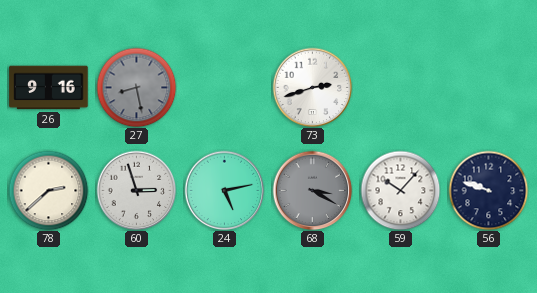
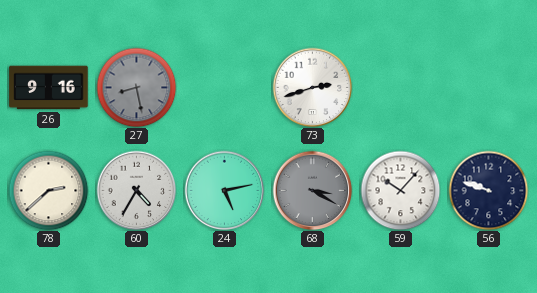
60: 2:57 -> 4:35 (136, 190)
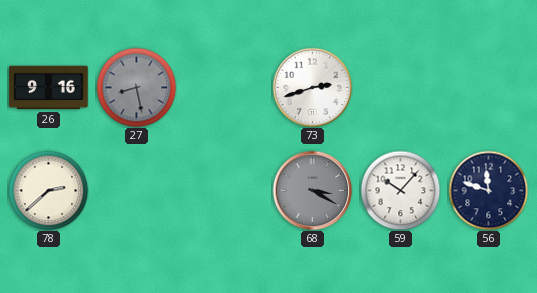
60: 4:35 -> none (136, 190)
24: 5:13 -> none (224, 190)
56: 9:48 -> 11:48 (488, 190)
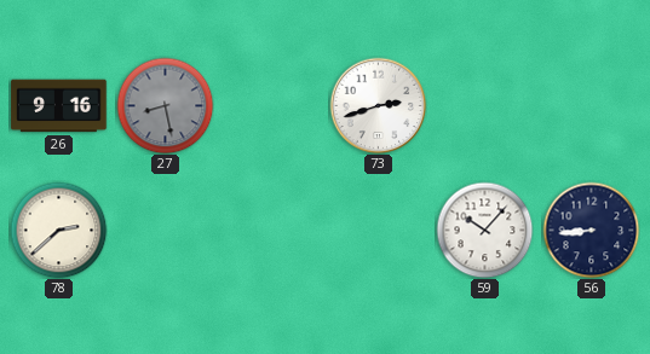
68: 3:20 -> none (312, 190)
56: 11:48 -> 8:44 (591, 230)
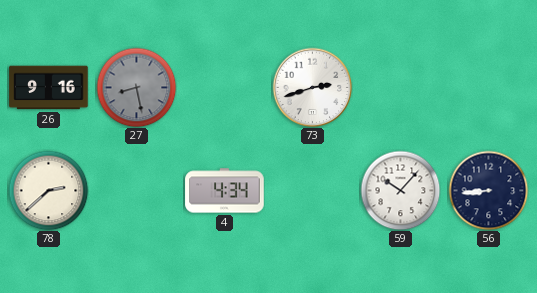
4: none -> 4:34 (225, 191)
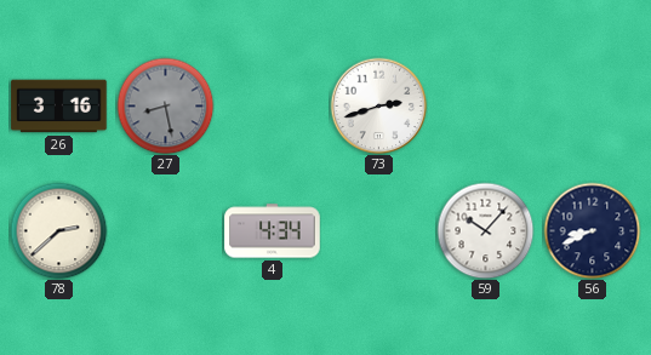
26: 9:16 -> 3:16 (59, 107)
56: 8:44 -> 8:41 (592, 230)
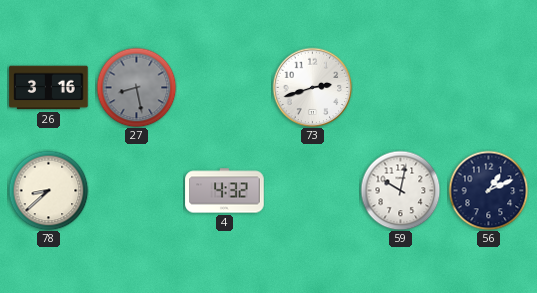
78: 2:38 -> 8:38 (48, 190)
4: 4:34 -> 4:32 (225, 191)
59: 10:07 -> 10:02 (400, 190)
56: 8:41 -> 1:11 (488, 190)
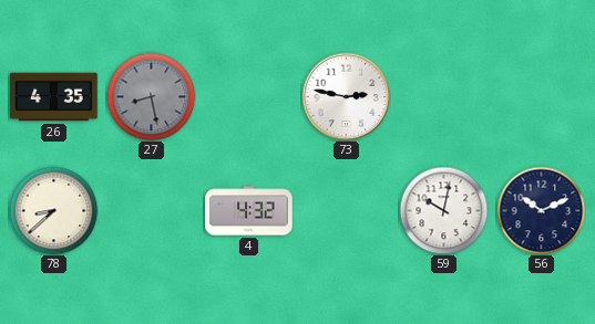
26: 3:16 -> 4:35 (54, 97)
73: 2:42 -> 2:47 (346, 96)
56: 1:11 -> 10:11 (541, 210)
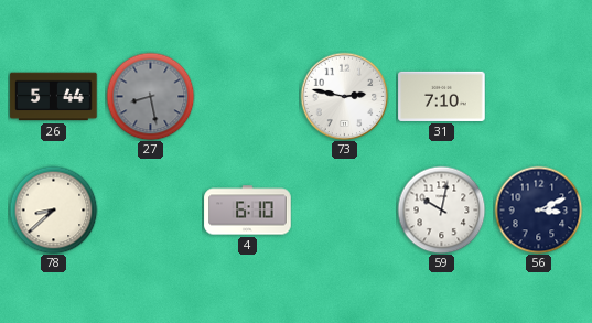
26: 4:35 -> 5:44 (54, 97)
31: none -> 7:10 (442, 96)
4: 4:32 -> 6:10 (248, 211)
56: 10:11 -> 3:11 (538, 209)
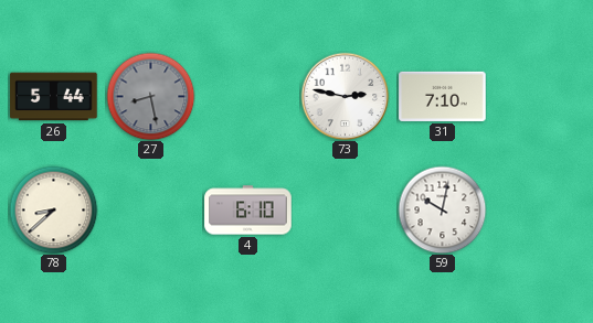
56: 3:11 -> none (538, 209)
